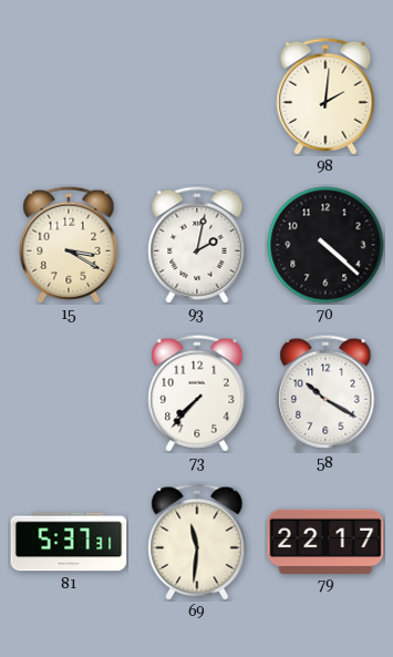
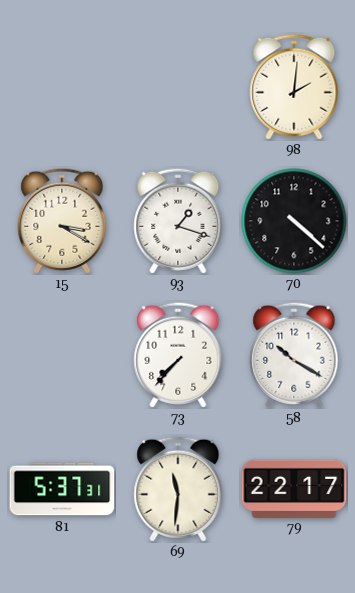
93: 2:02 -> 1:18 (178, 221)
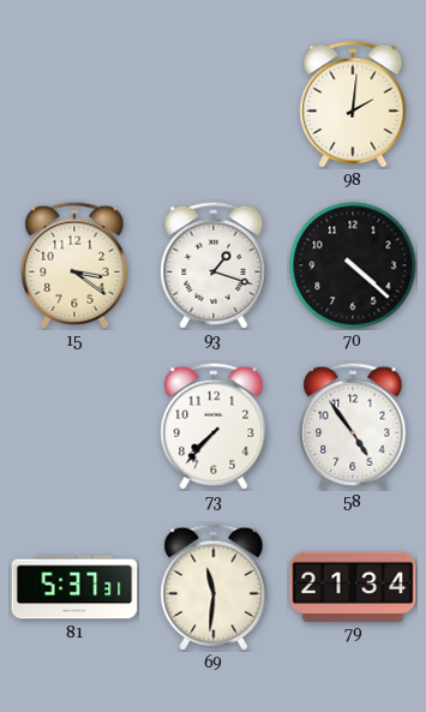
15: 3:20 -> 3:21 (74, 265)
58: 10:20 -> 4:54 (353, 426)
79: 22:17 -> 21:34 (353, 586)
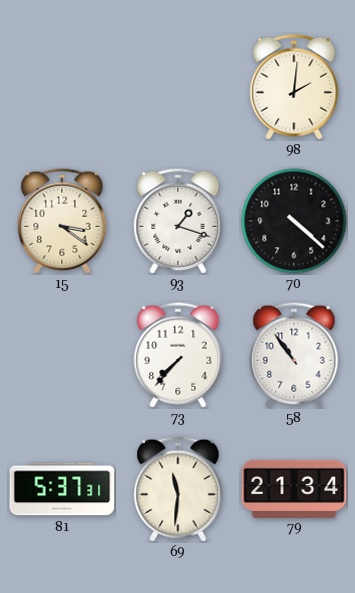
58: 4:54 -> 10:54 (294, 355)
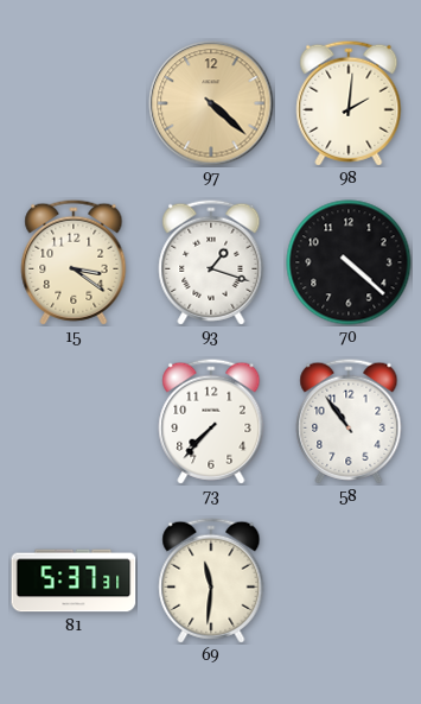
97: none -> 4:22 (211, 103)
79: 21:34 -> none (294, 488)
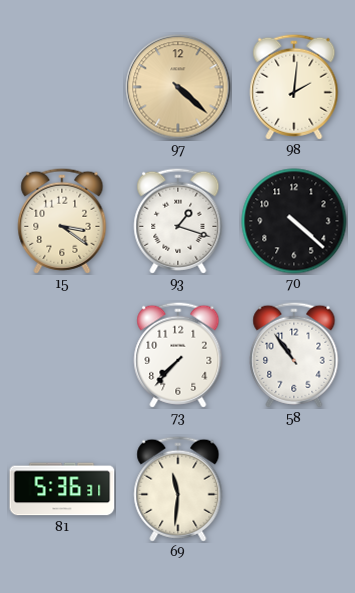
81: 5:37 -> 5:36 (62, 489)
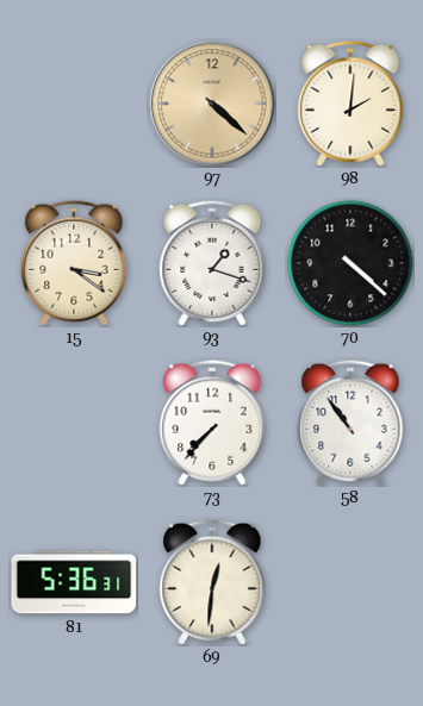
69: 11:31 -> 12:31 (212, 582)
